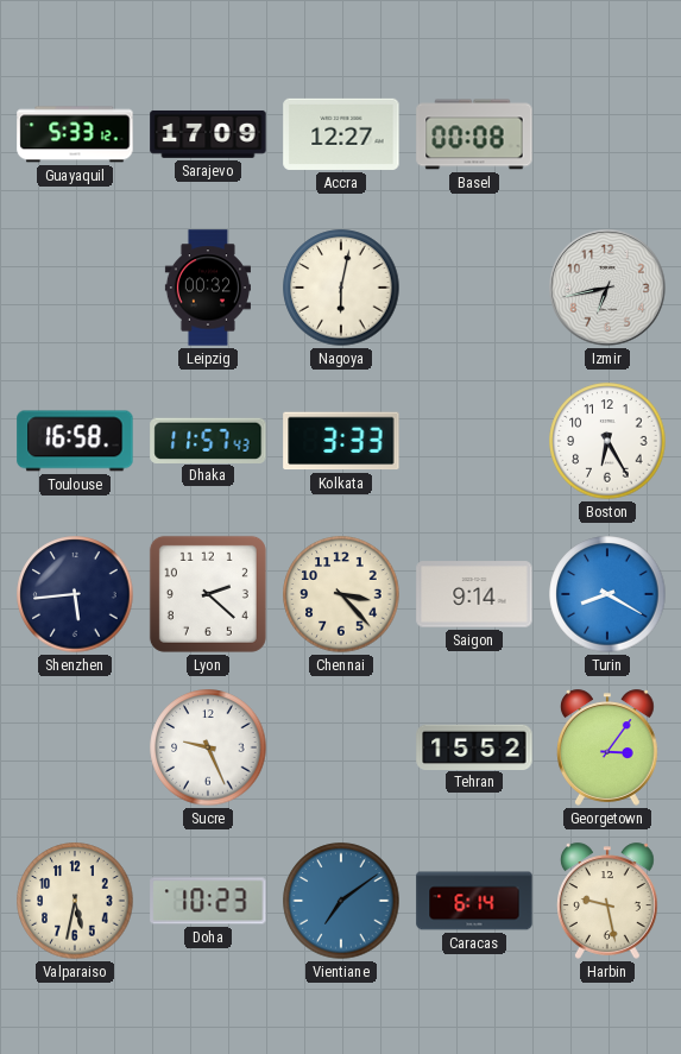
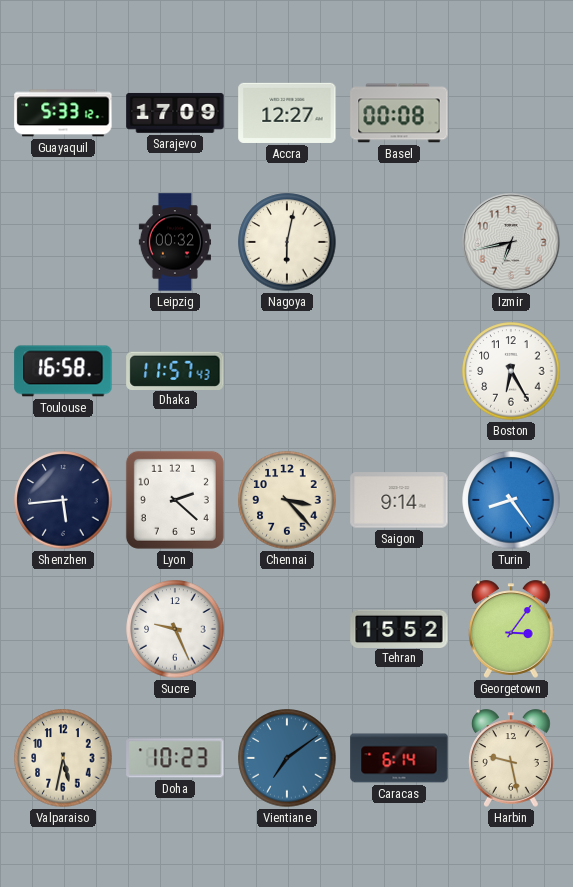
Kolkata: 3:33 -> none (341, 441)
Turin: 8:20 -> 8:24 (511, 500)
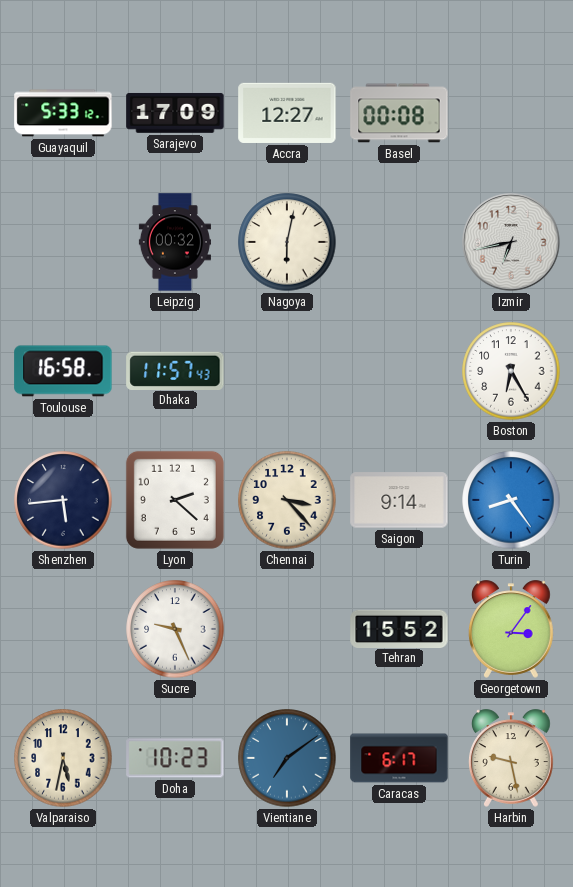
Caracas: 6:14 -> 6:17 (399, 758)
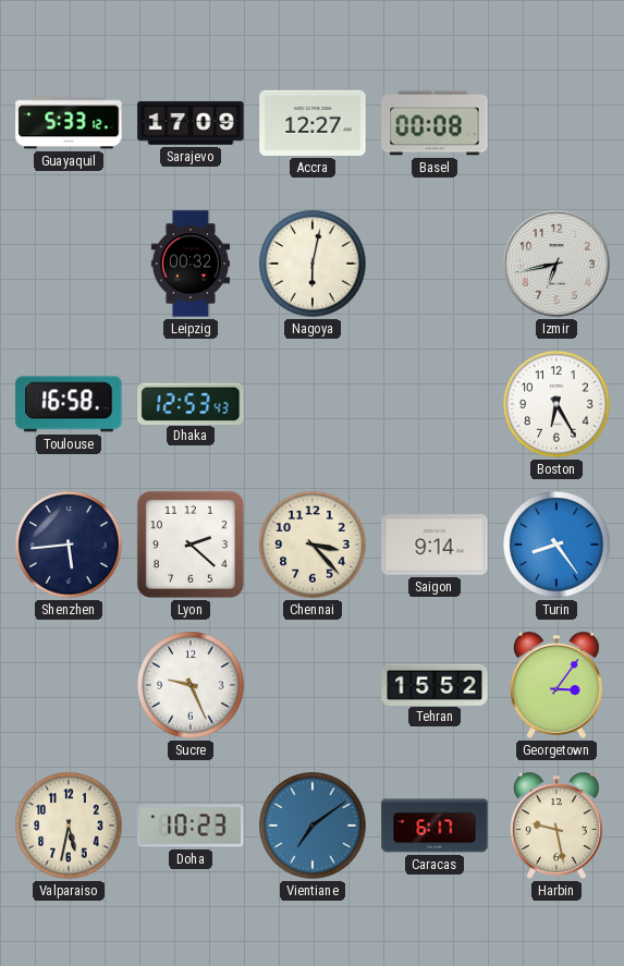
Dhaka: 11:57 -> 12:53 (191, 403)
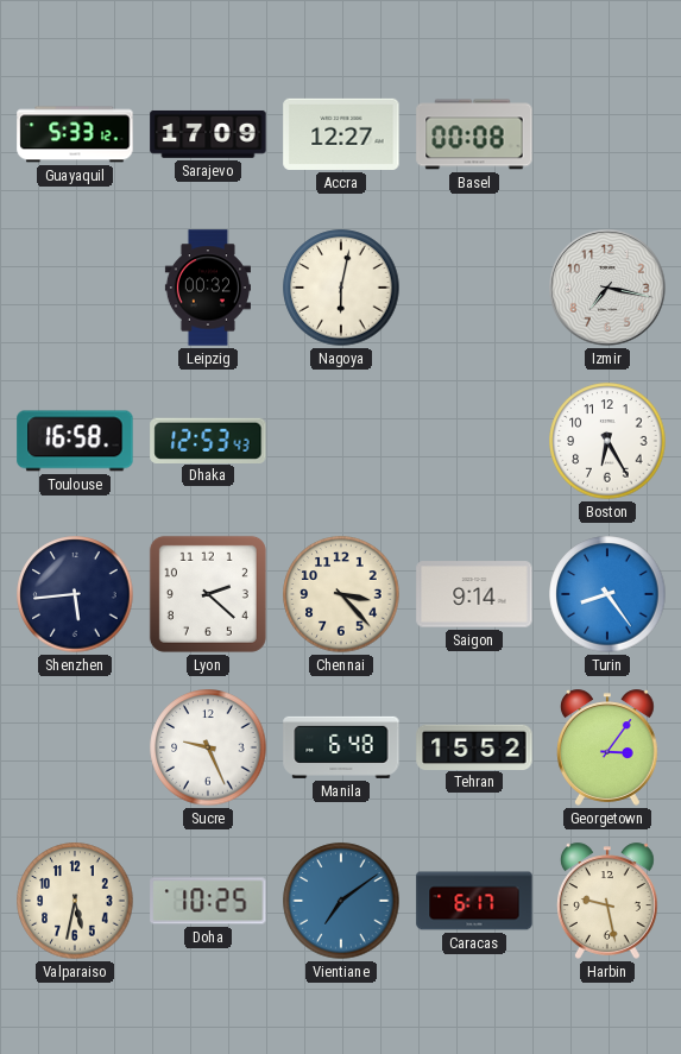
Izmir: 6:43 -> 7:17 (609, 289)
Manila: none -> 6:48 (341, 747)
Doha: 10:23 -> 10:25 (208, 901)
